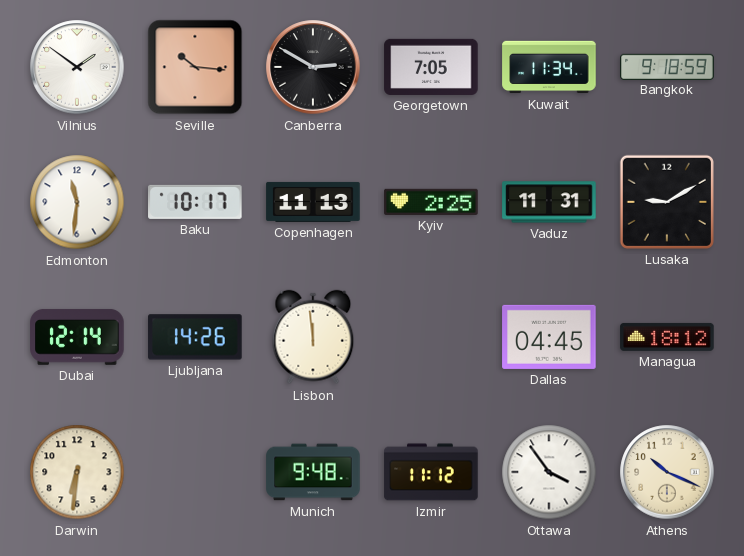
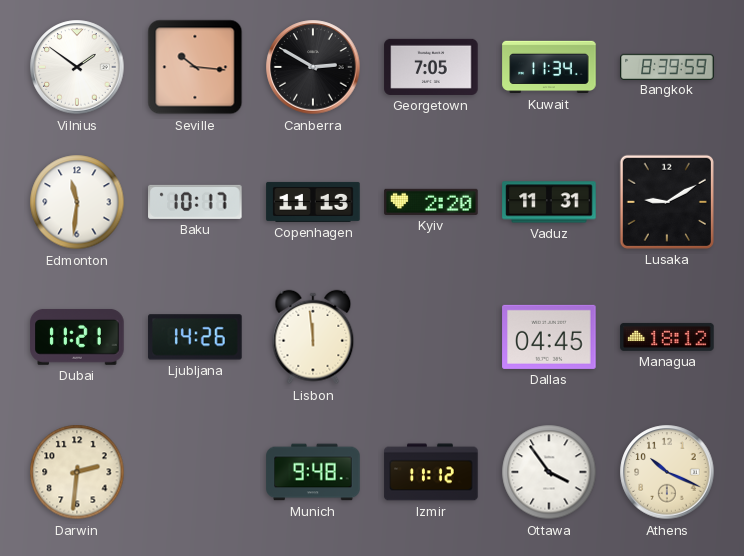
Bangkok: 9:18 -> 8:39 (667, 66)
Kyiv: 2:25 -> 2:20 (431, 202)
Dubai: 12:14 -> 11:21 (77, 337)
Darwin: 6:31 -> 2:31 (77, 472)
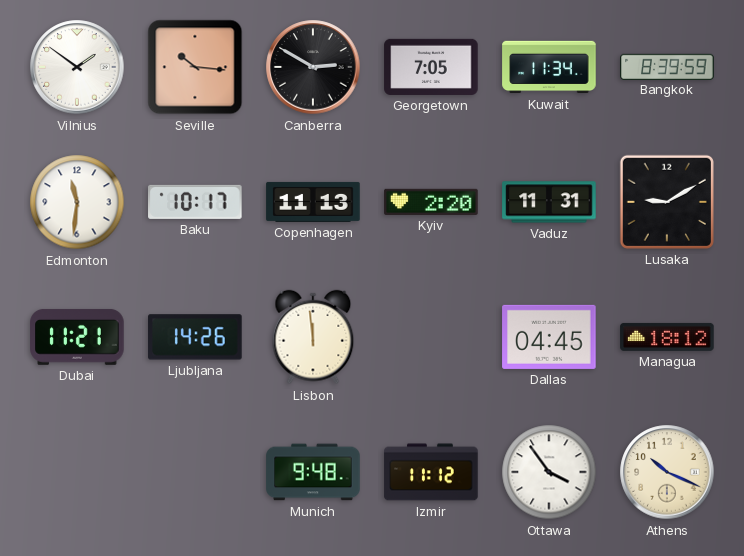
Darwin: 2:31 -> none (77, 472)
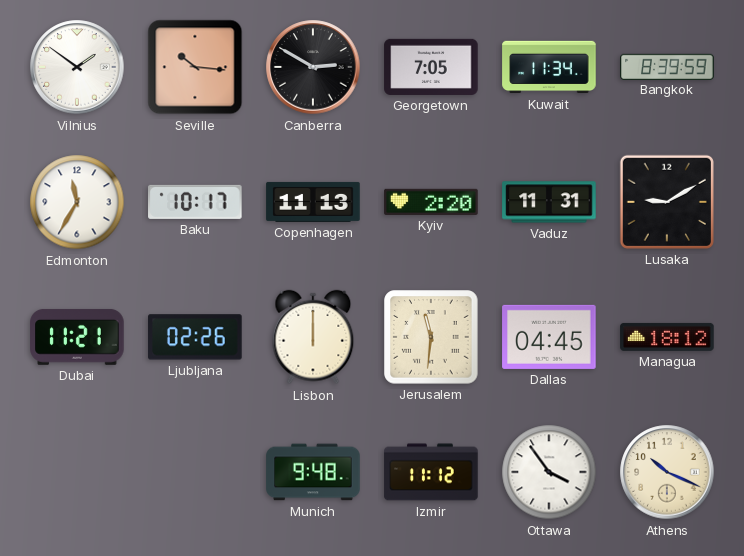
Edmonton: 11:31 -> 11:35 (77, 202)
Ljubljana: 14:26 -> 02:26 (195, 337)
Lisbon: 11:59 -> 12:00 (313, 337)
Jerusalem: none -> 11:31 (431, 337)
